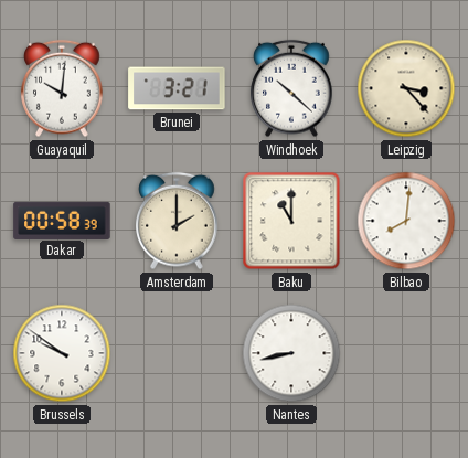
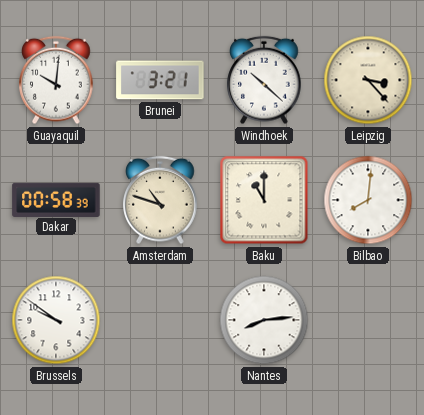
Amsterdam: 2:00 -> 10:48 (160, 200)
Nantes: 8:43 -> 8:14 (264, 320)
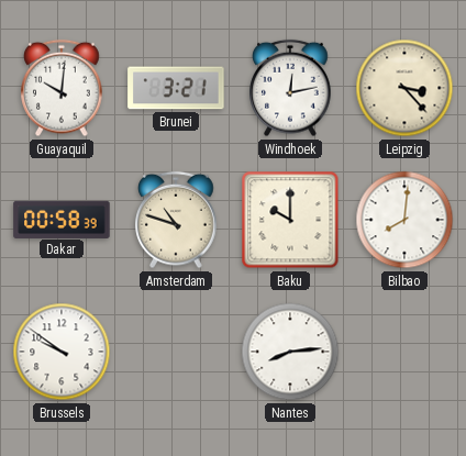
Windhoek: 10:22 -> 12:13 (290, 88)
Baku: 11:00 -> 10:00 (290, 220)
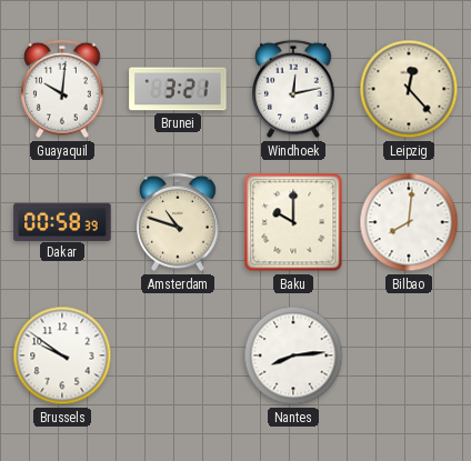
Leipzig: 3:23 -> 12:23 (409, 89)
